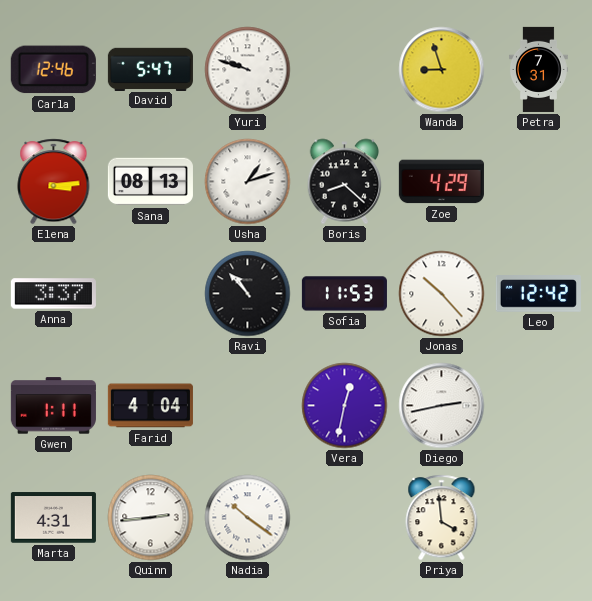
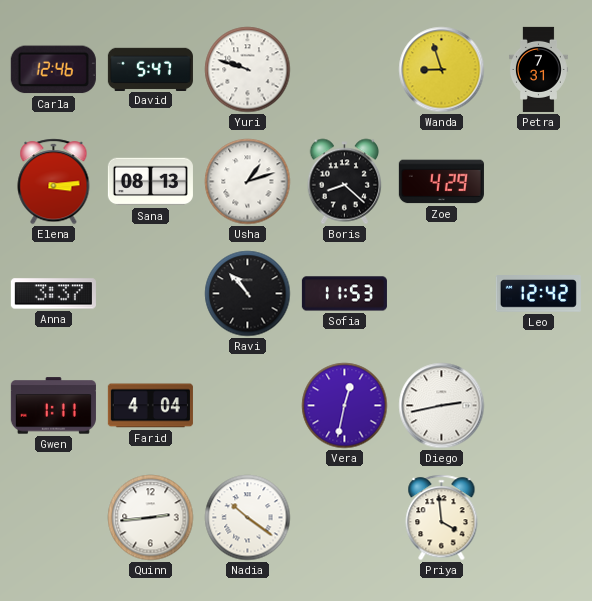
Jonas: 10:23 -> none (442, 294)
Marta: 4:31 -> none (53, 518)
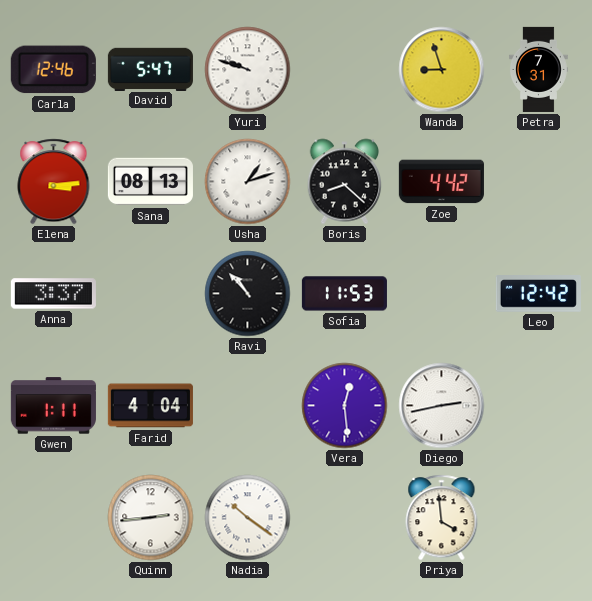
Zoe: 4:29 -> 4:42 (441, 182)
Vera: 12:32 -> 12:29 (345, 406)
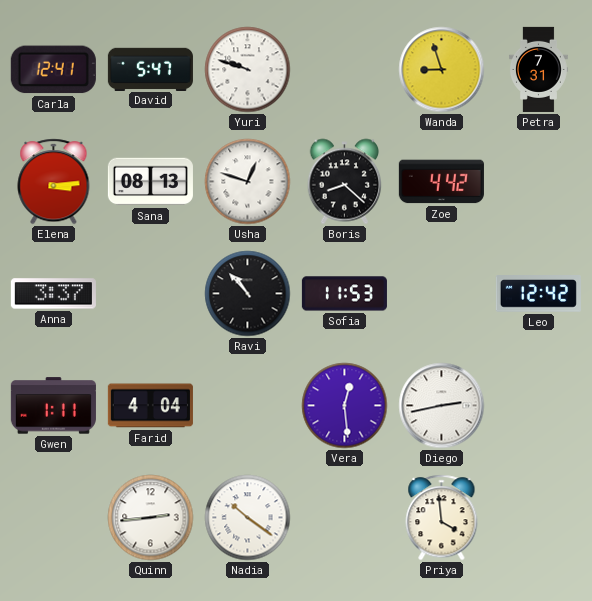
Carla: 12:46 -> 12:41 (53, 70)
Usha: 1:12 -> 12:48 (248, 182)
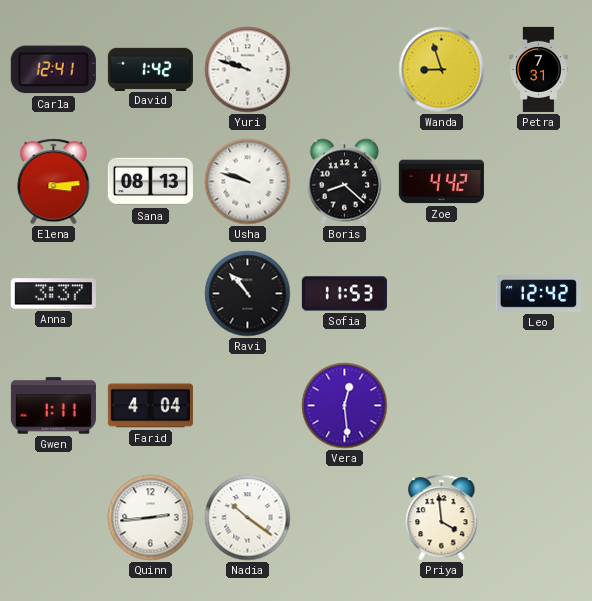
David: 5:47 -> 1:42 (150, 69)
Usha: 12:48 -> 9:48 (248, 182)
Diego: 2:43 -> none (442, 406)
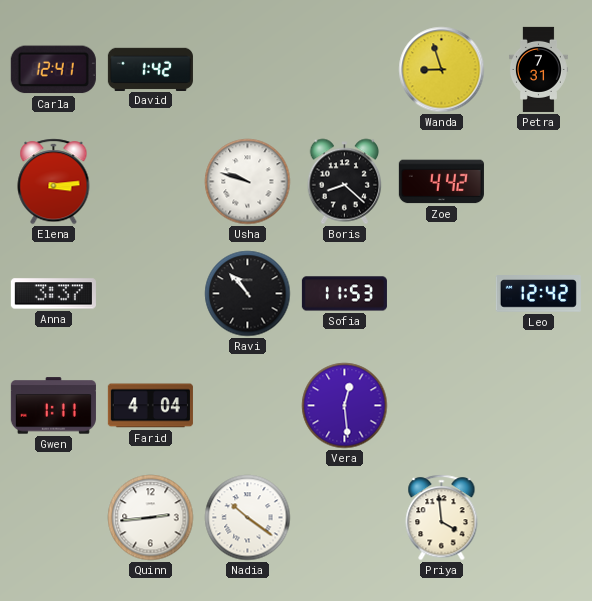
Yuri: 9:48 -> none (248, 70)
Sana: 08:13 -> none (150, 182)
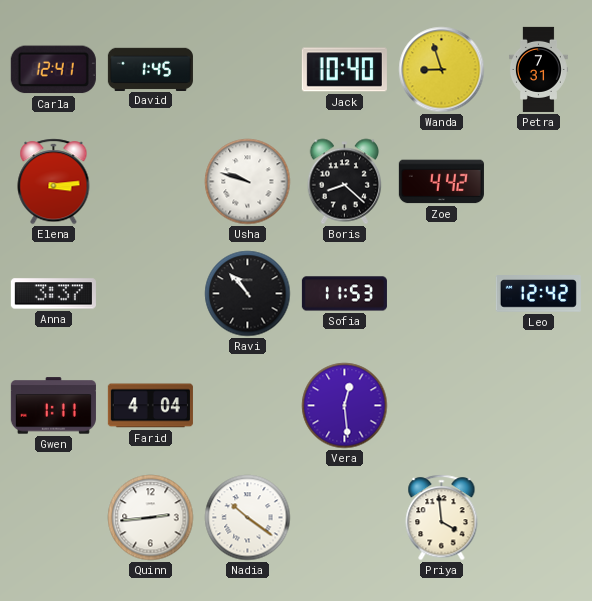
David: 1:42 -> 1:45 (150, 69)
Jack: none -> 10:40 (344, 70)
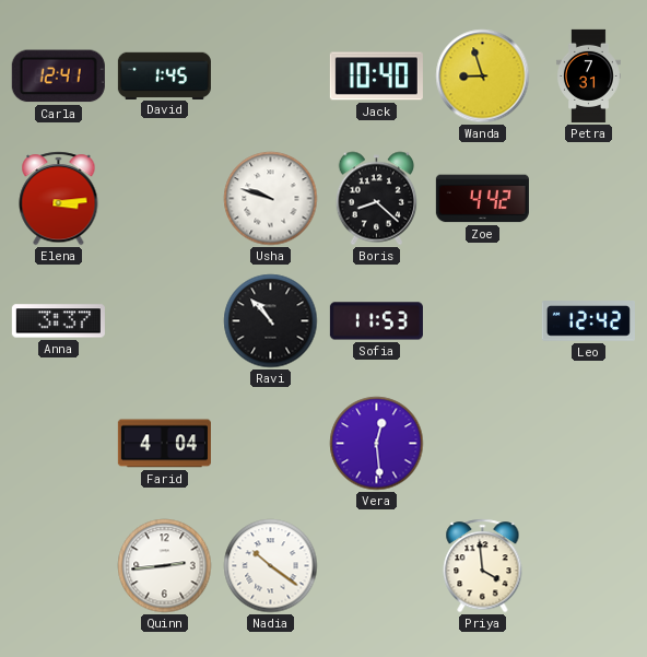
Gwen: 1:11 -> none (53, 406)
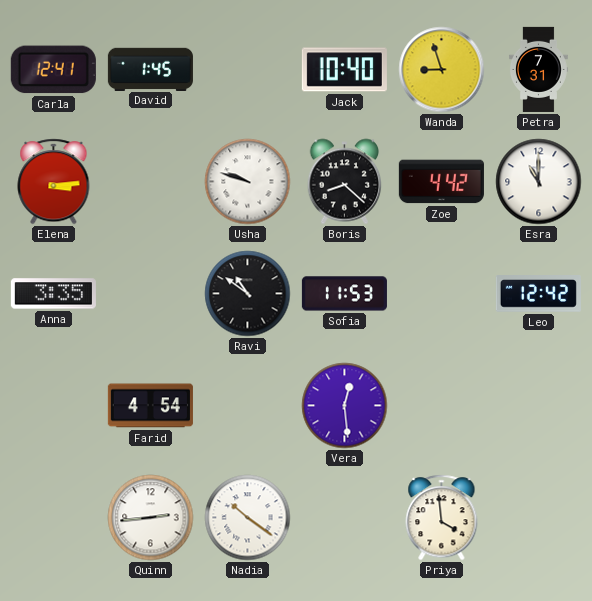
Esra: none -> 11:00 (539, 182)
Anna: 3:37 -> 3:35 (53, 294)
Ravi: 10:53 -> 10:51 (248, 294)
Farid: 4:04 -> 4:54 (150, 406)
